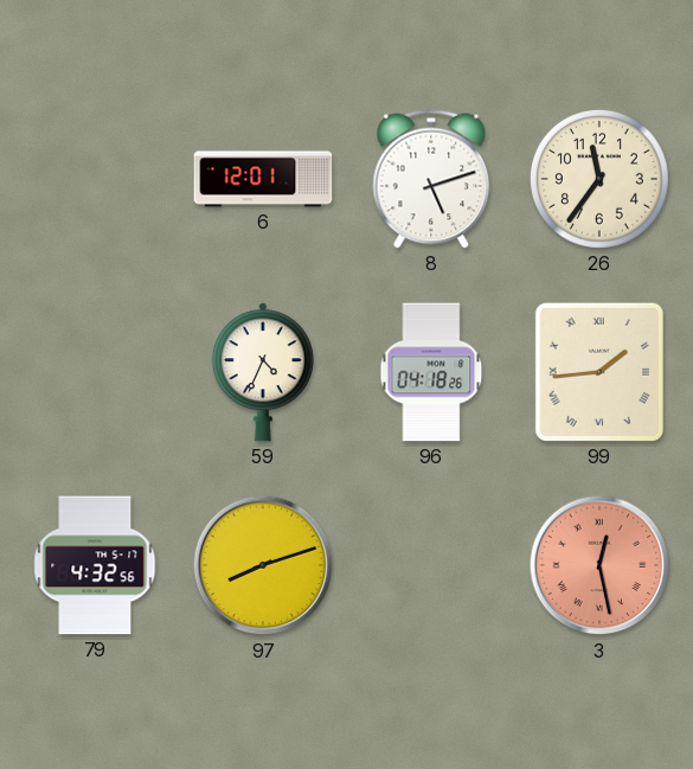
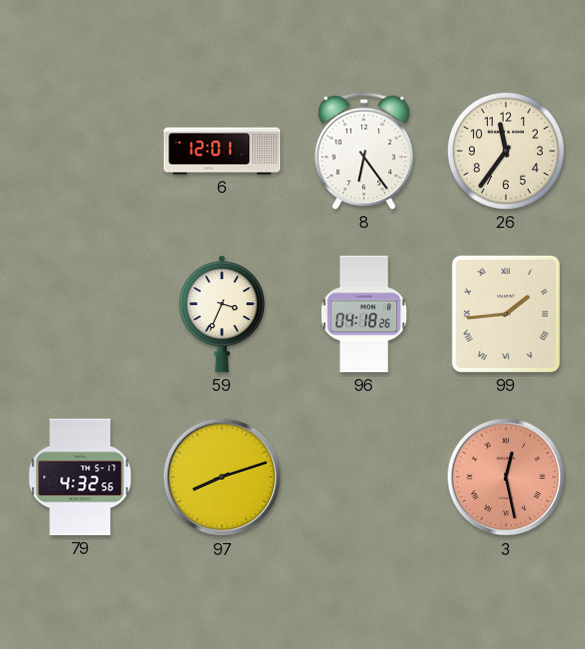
8: 5:12 -> 6:24 (364, 151)
59: 4:34 -> 3:34 (222, 314)
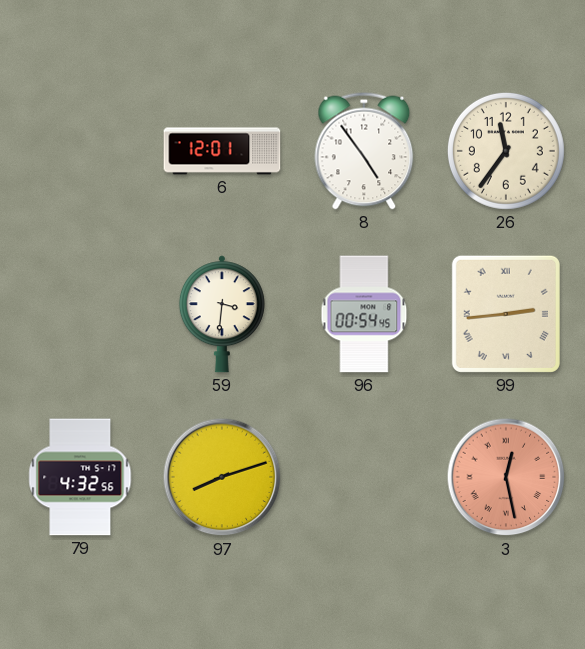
8: 6:24 -> 4:54 (364, 151)
59: 3:34 -> 3:31 (222, 314)
96: 04:18 -> 00:54 (364, 314)
99: 1:44 -> 2:44 (506, 314)
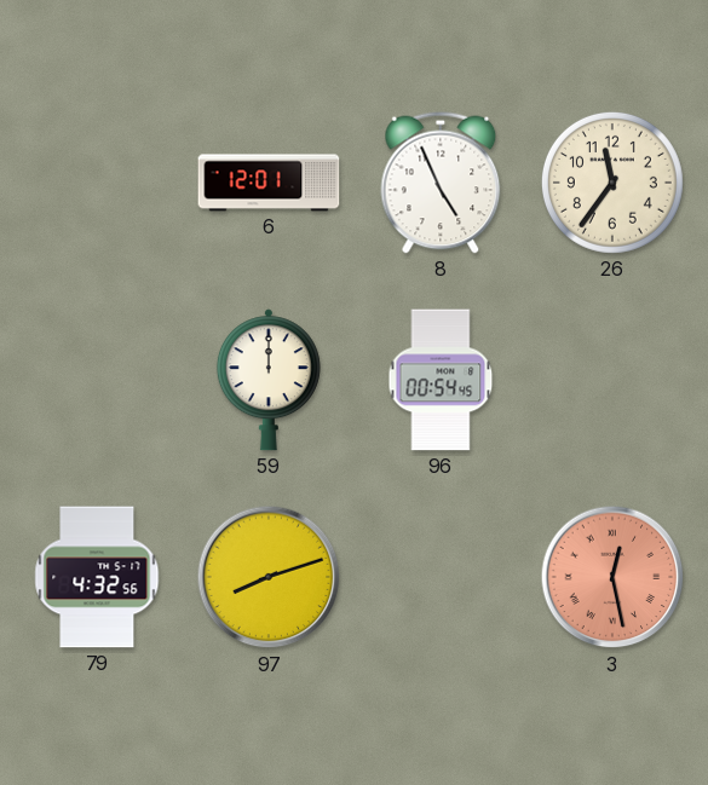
8: 4:54 -> 4:56 (441, 183)
59: 3:31 -> 12:00 (269, 380)
99: 2:44 -> none (506, 314)
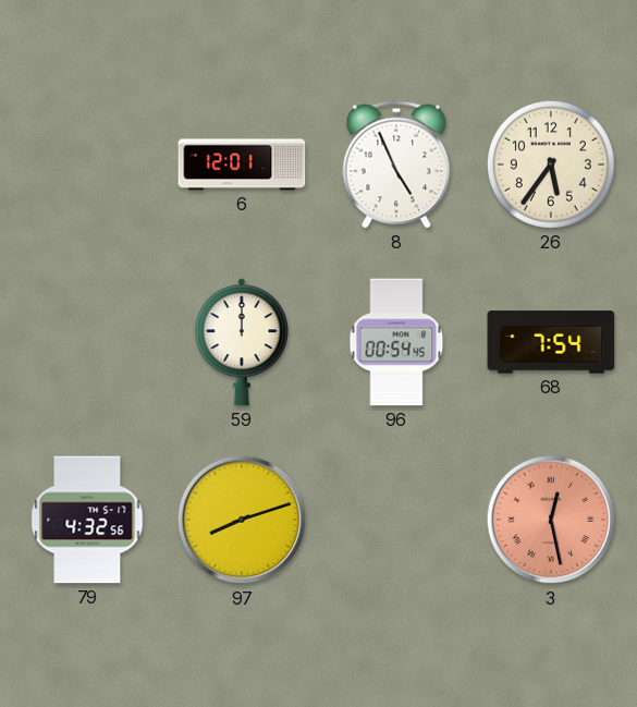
26: 11:36 -> 5:36 (551, 164)
68: none -> 7:54 (551, 342)
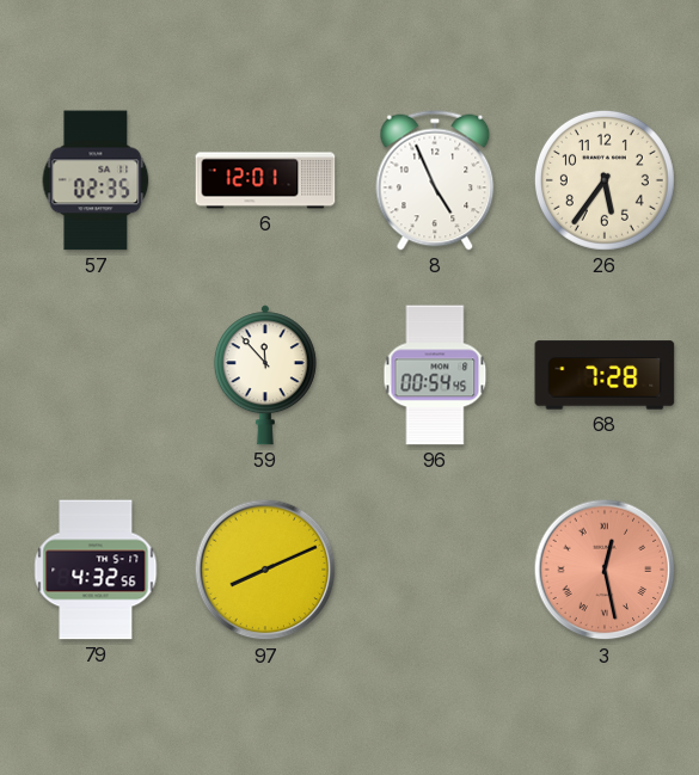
57: none -> 02:35 (96, 180)
59: 12:00 -> 11:53 (265, 375)
68: 7:54 -> 7:28 (605, 375)
97: 8:12 -> 8:11 (265, 570)
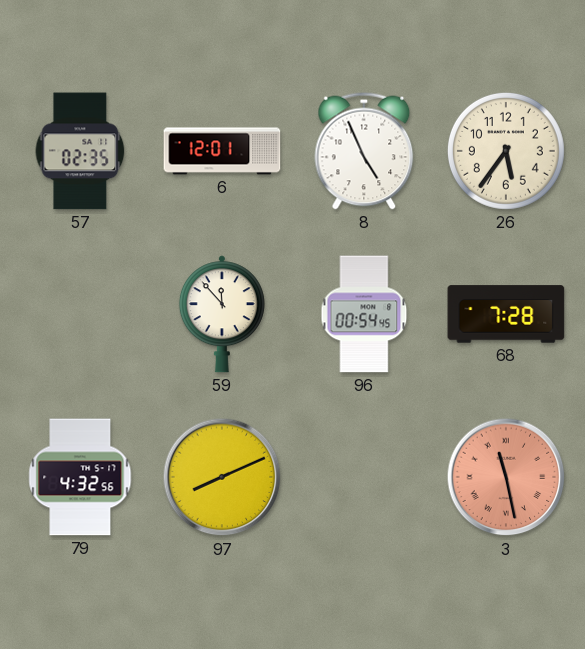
3: 12:28 -> 11:28 (506, 477)
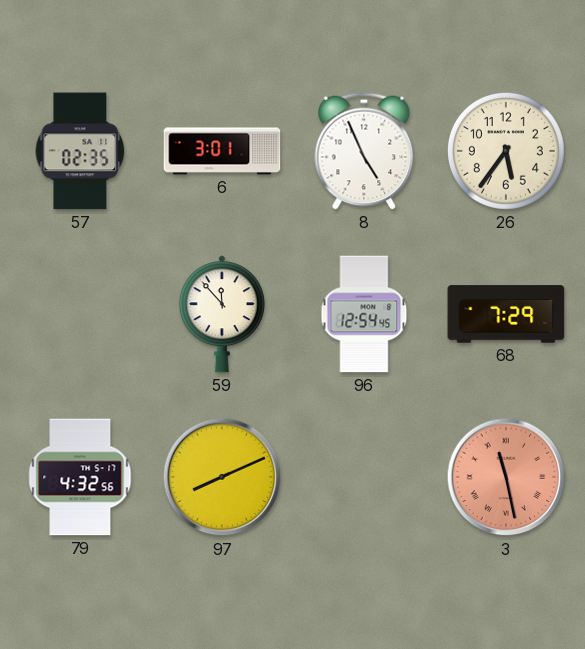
6: 12:01 -> 3:01 (222, 151)
96: 00:54 -> 12:54 (364, 314)
68: 7:28 -> 7:29 (506, 314)
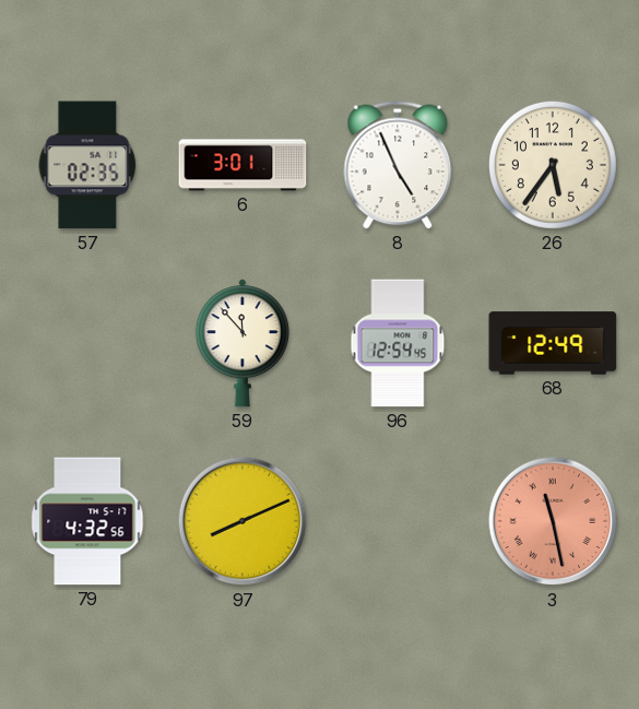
68: 7:29 -> 12:49 (553, 343)
